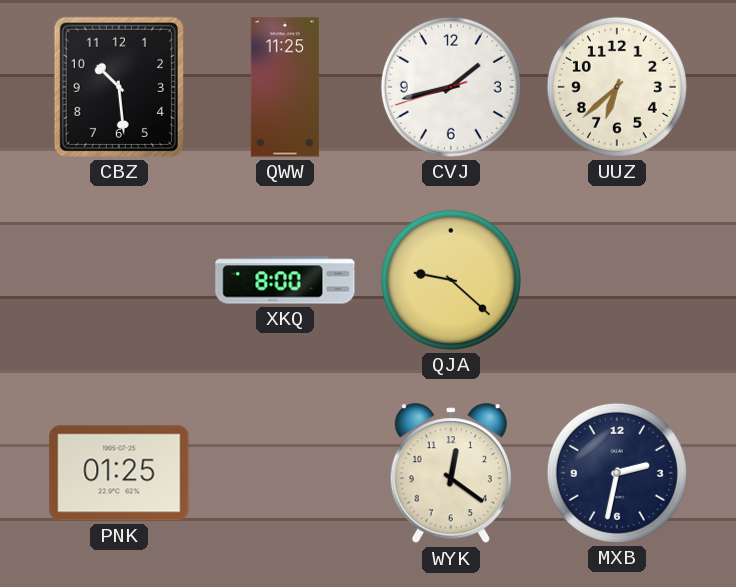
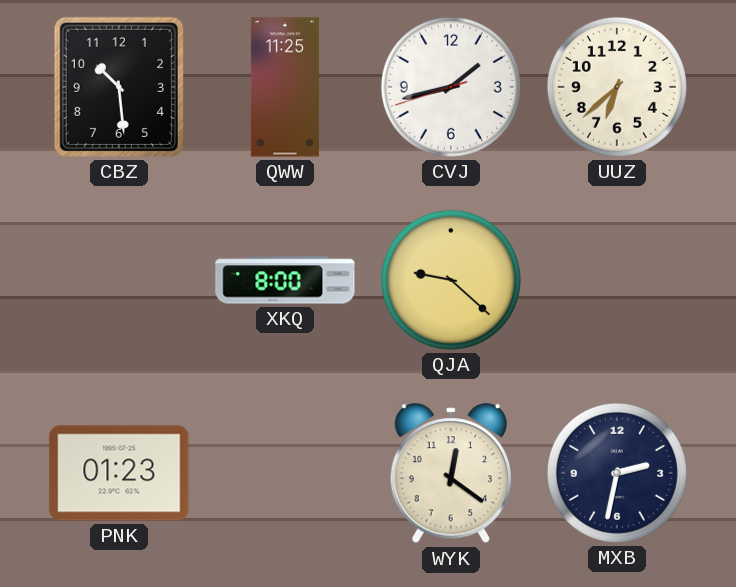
PNK: 01:25 -> 01:23 (119, 473)
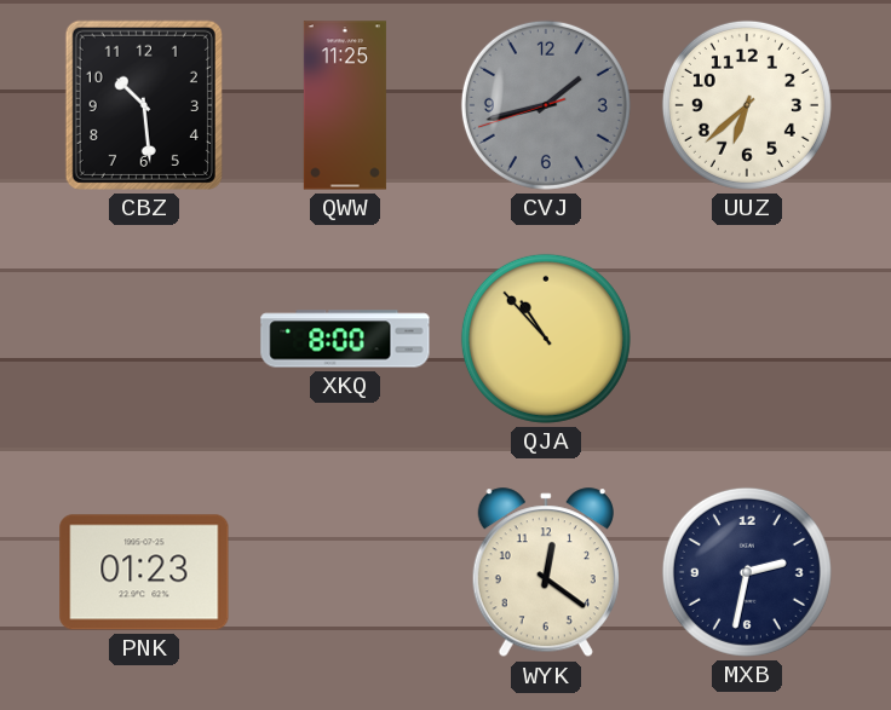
CVJ dial: white -> grey (546, 105)
QJA: 9:22 -> 10:53 (546, 339)
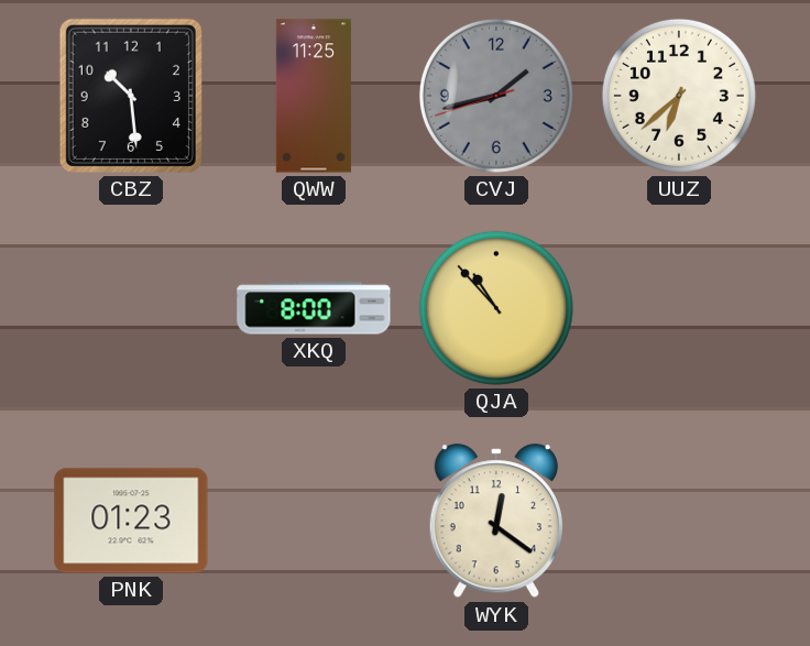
MXB: 2:32 -> none (747, 572)
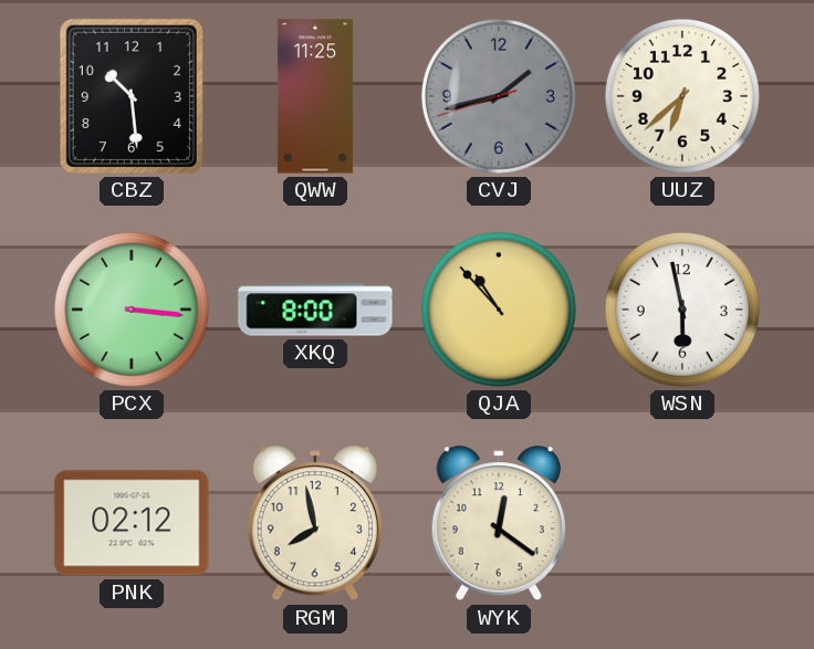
PCX: none -> 3:16 (132, 310)
WSN: none -> 5:58 (682, 310)
PNK: 01:23 -> 02:12 (132, 523)
RGM: none -> 7:58 (315, 524)
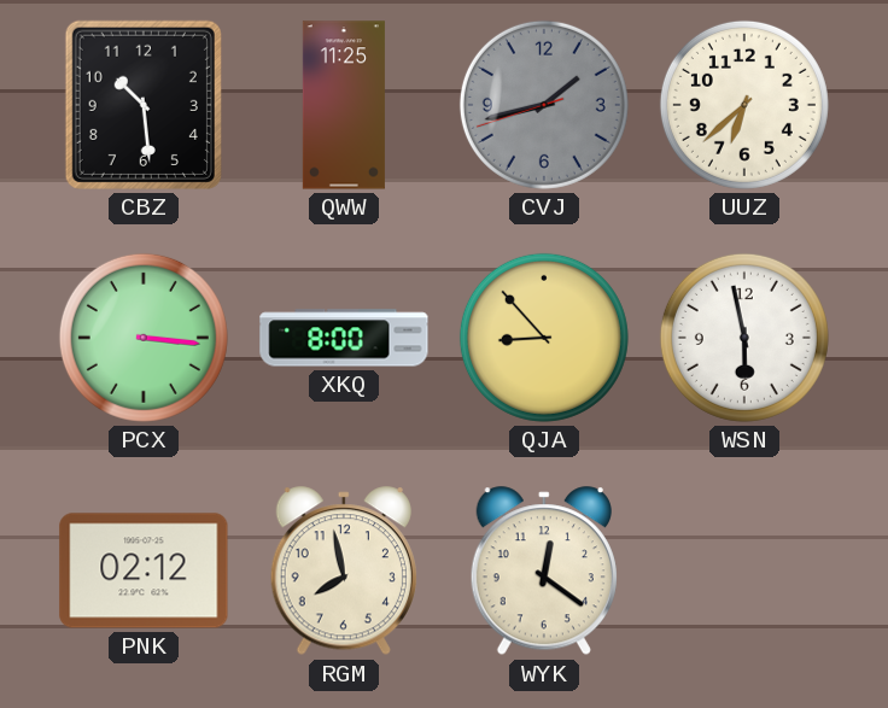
QJA: 10:53 -> 8:53 (544, 338)
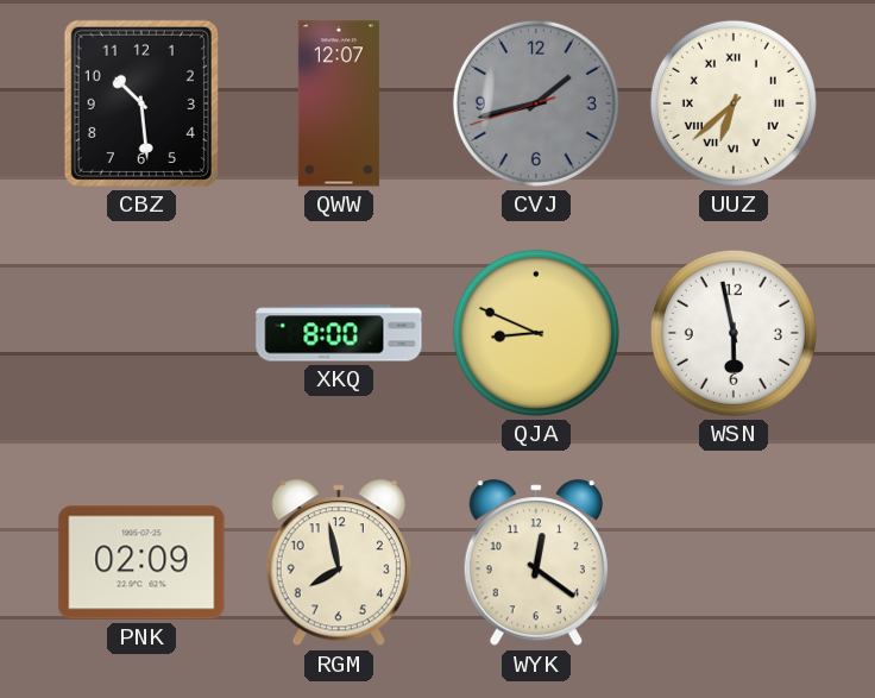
QWW: 11:25 -> 12:07 (339, 103)
UUZ numerals: Arabic -> Roman (734, 103)
PCX: 3:16 -> none (144, 338)
QJA: 8:53 -> 8:49 (536, 333)
PNK: 02:12 -> 02:09 (141, 562)
